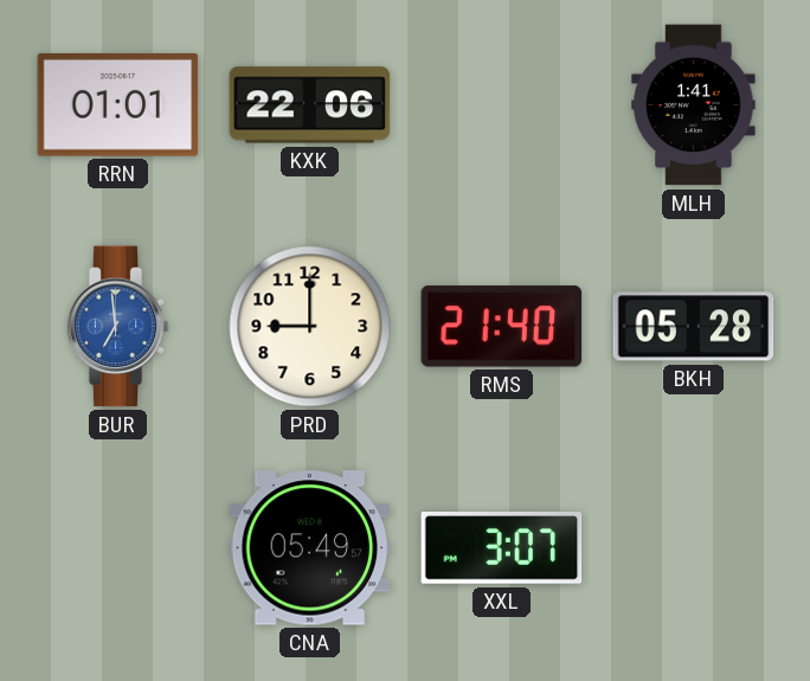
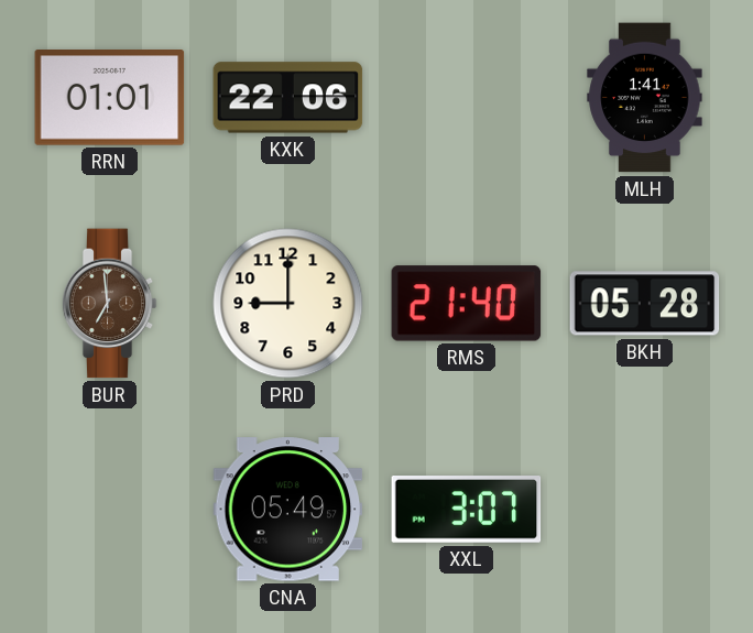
BUR dial: blue -> brown (109, 304)
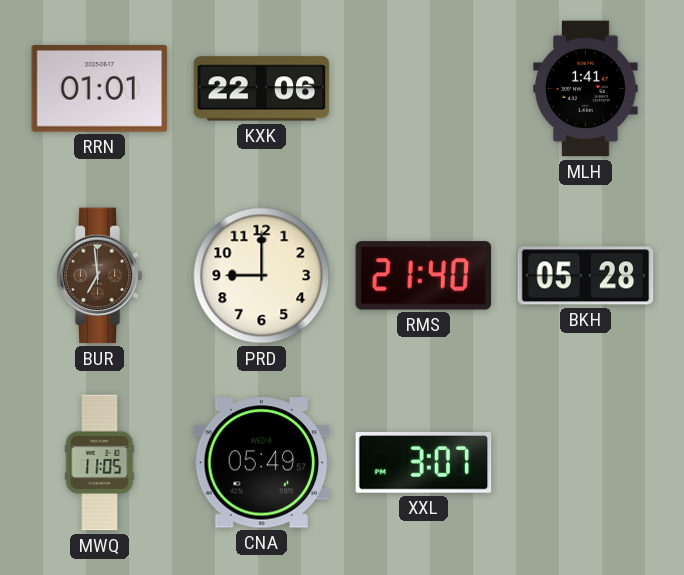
MWQ: none -> 11:05 (100, 463)
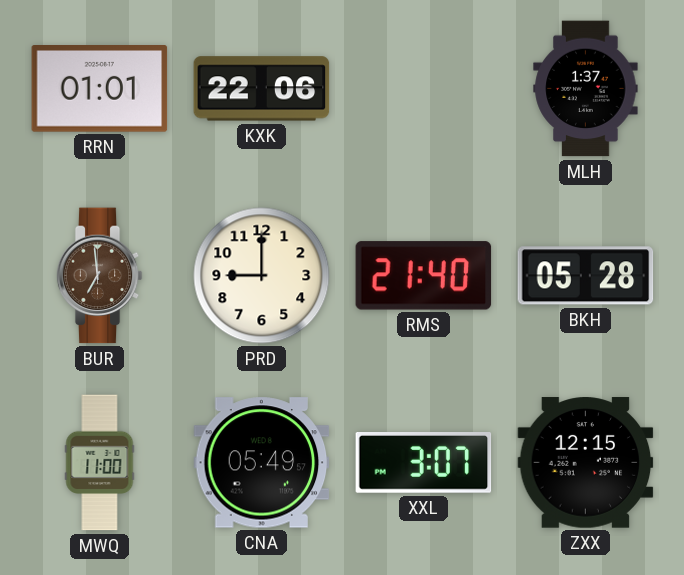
MLH: 1:41 -> 1:37 (586, 89)
MWQ: 11:05 -> 11:00 (100, 463)
ZXX: none -> 12:15 (586, 463)
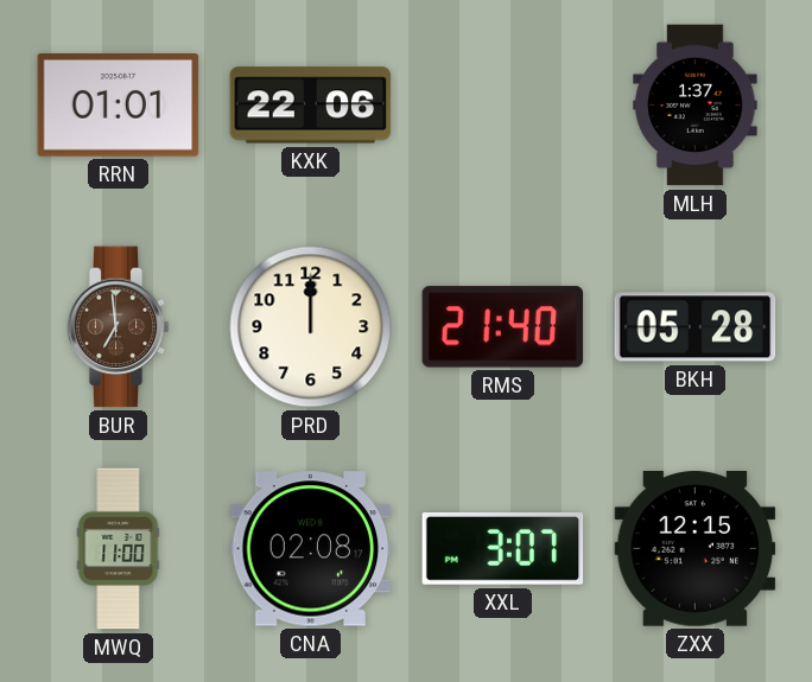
PRD: 9:00 -> 12:00 (311, 327)
CNA: 05:49 -> 02:08 (311, 549)
